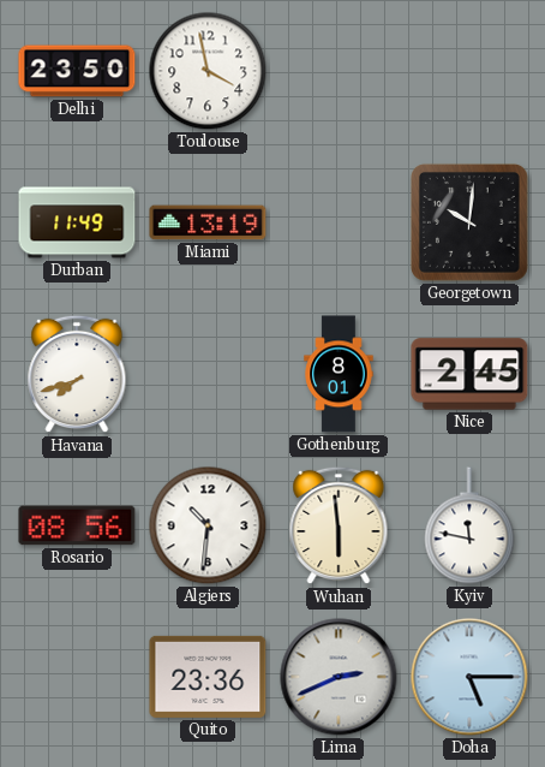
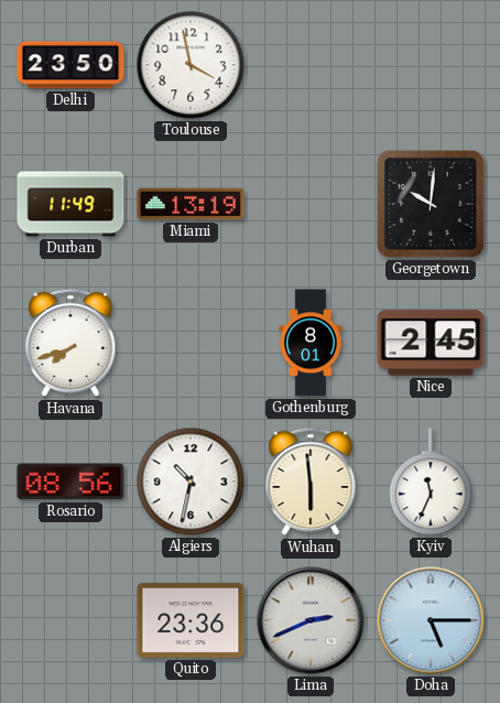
Algiers: 10:31 -> 10:32 (191, 482)
Kyiv: 11:47 -> 11:34 (431, 482)
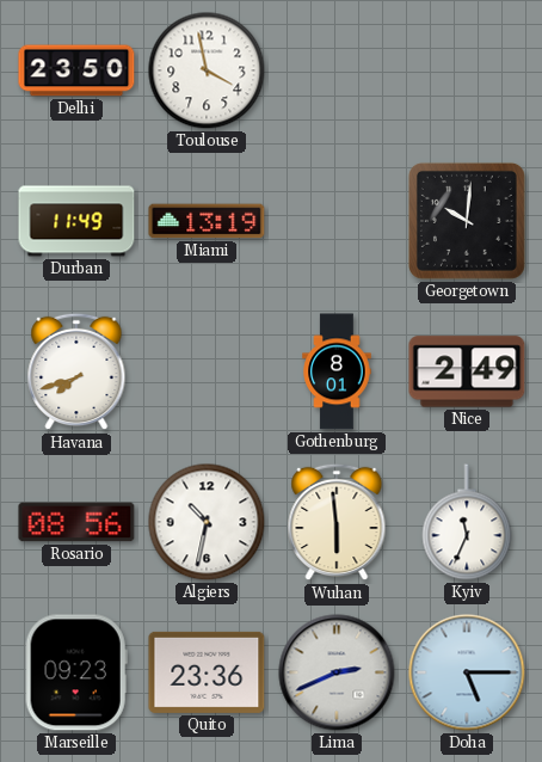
Nice: 2:45 -> 2:49 (467, 371)
Marseille: none -> 09:23 (76, 672)
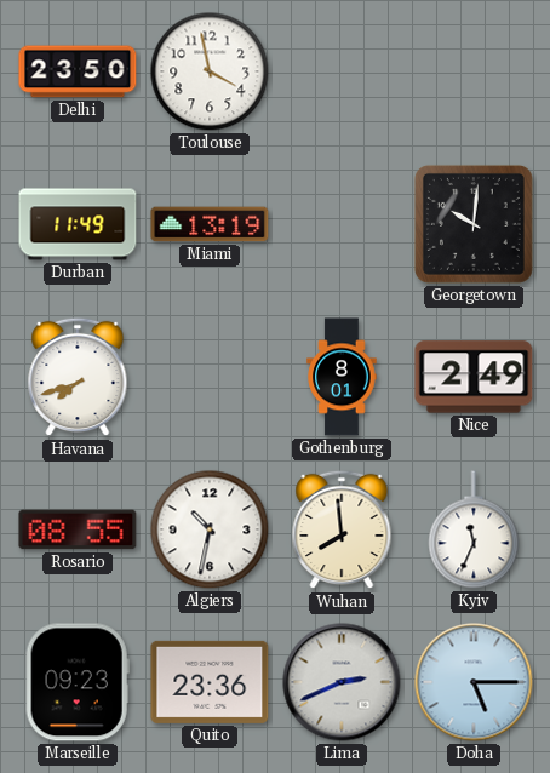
Rosario: 08:56 -> 08:55 (78, 529)
Wuhan: 5:59 -> 7:59 (342, 529)
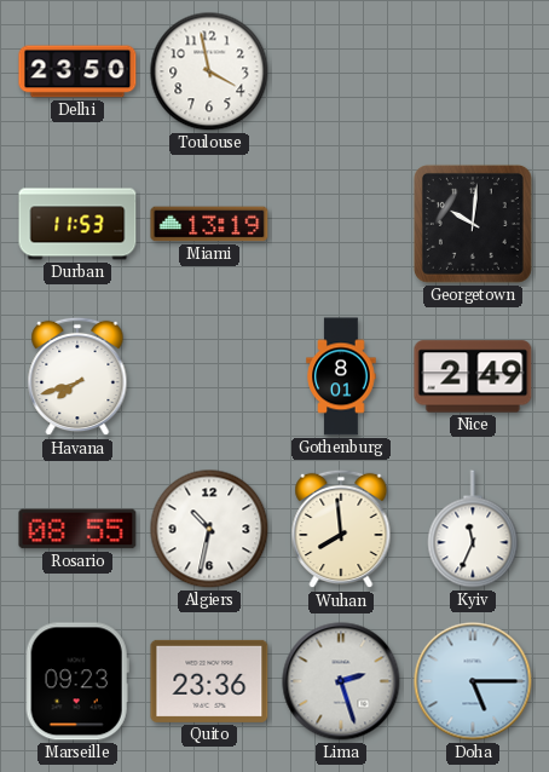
Durban: 11:49 -> 11:53 (77, 224)
Lima: 2:41 -> 2:27 (341, 681)
